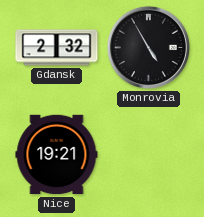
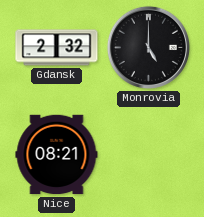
Monrovia: 4:55 -> 5:00 (148, 47)
Nice: 19:21 -> 08:21 (57, 155)
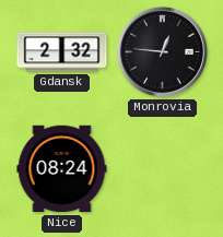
Monrovia: 5:00 -> 12:46 (162, 51)
Nice: 08:21 -> 08:24 (62, 169)
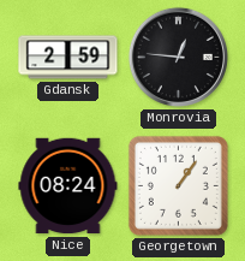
Gdansk: 2:32 -> 2:59 (68, 58)
Georgetown: none -> 1:06 (178, 185)
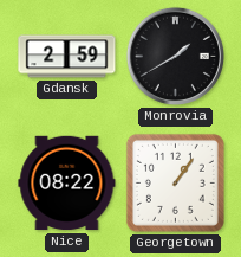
Monrovia: 12:46 -> 1:40 (175, 56)
Nice: 08:24 -> 08:22 (67, 184)
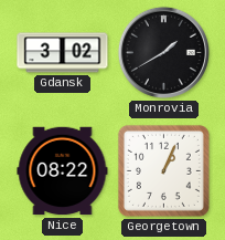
Gdansk: 2:59 -> 3:02 (63, 53)
Georgetown: 1:06 -> 1:04 (163, 170)
